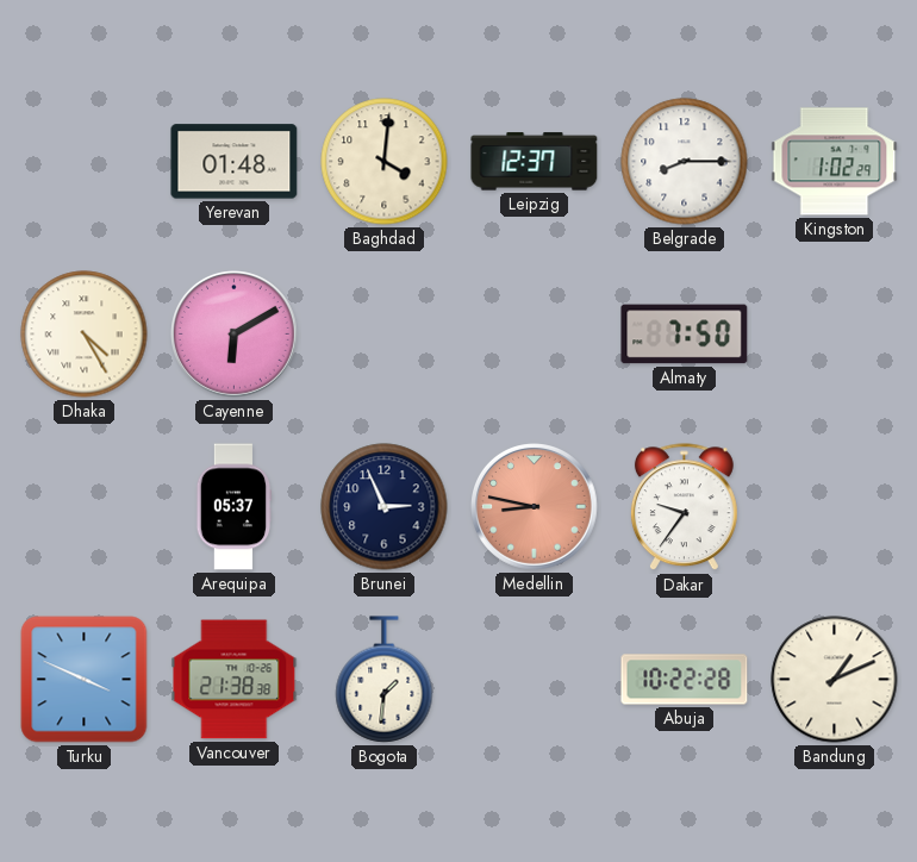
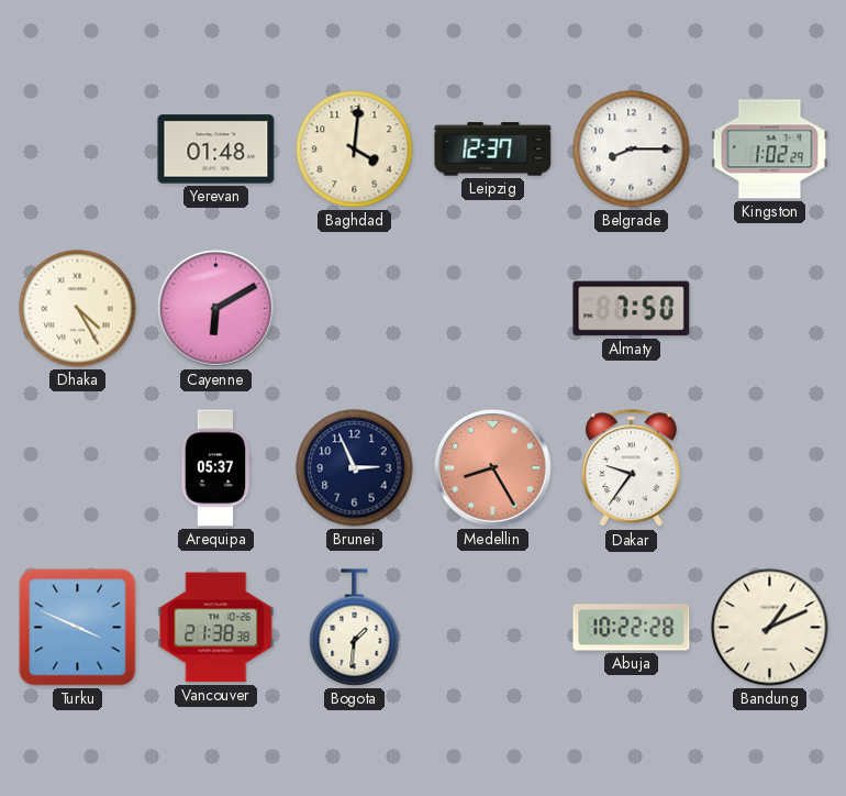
Medellin: 8:47 -> 8:25 (493, 468)
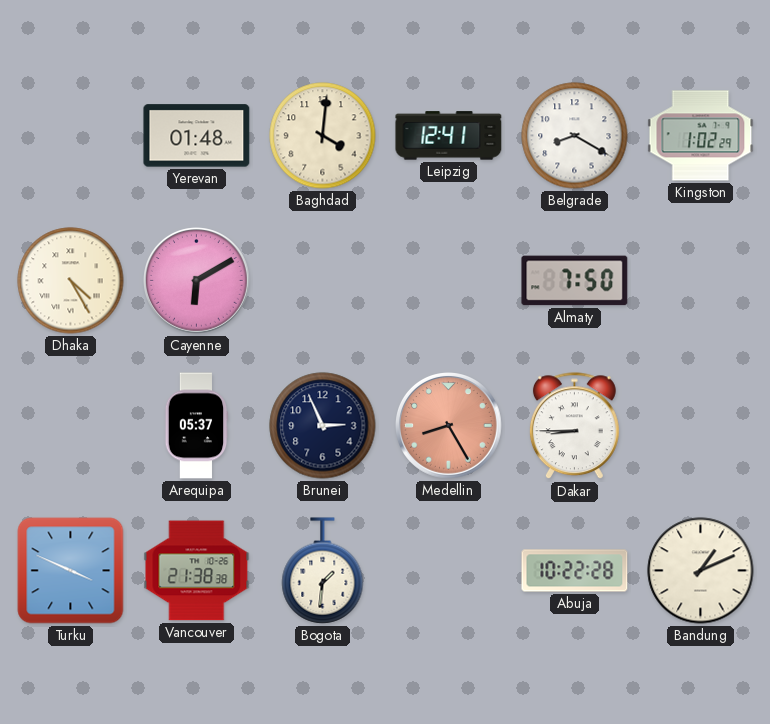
Leipzig: 12:37 -> 12:41 (449, 136)
Belgrade: 8:15 -> 8:20 (575, 136)
Dakar: 9:36 -> 8:45 (574, 426)
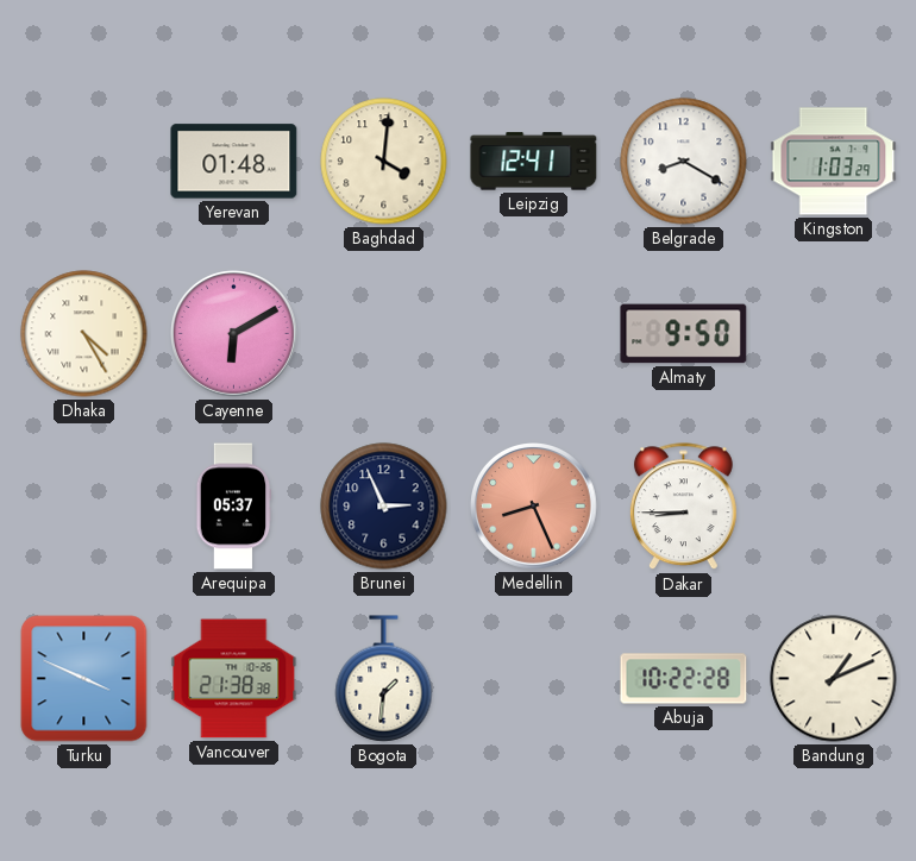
Kingston: 1:02 -> 1:03 (834, 162)
Almaty: 7:50 -> 9:50 (684, 334)
Medellin: 8:25 -> 8:26 (534, 507)
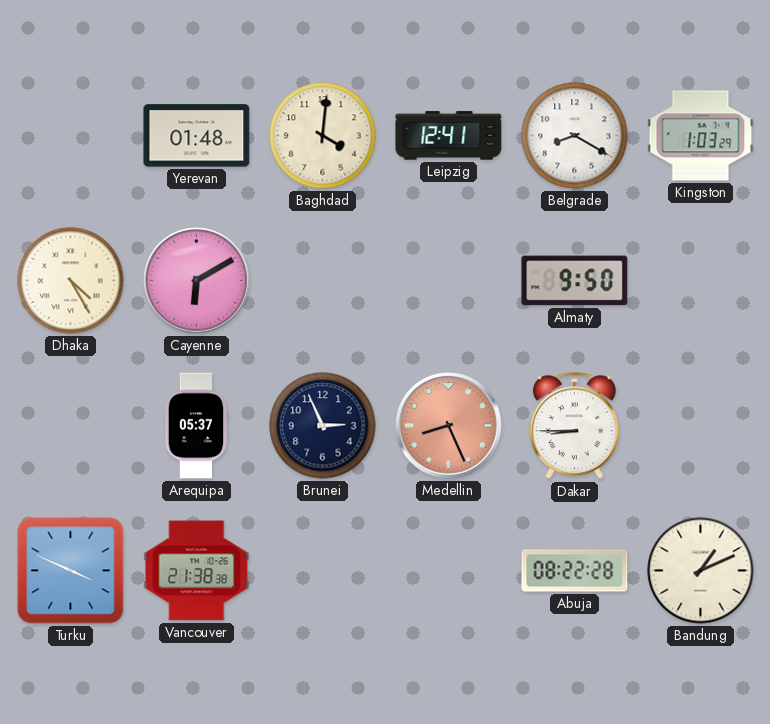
Bogota: 1:31 -> none (384, 679)
Abuja: 10:22 -> 08:22 (575, 571)
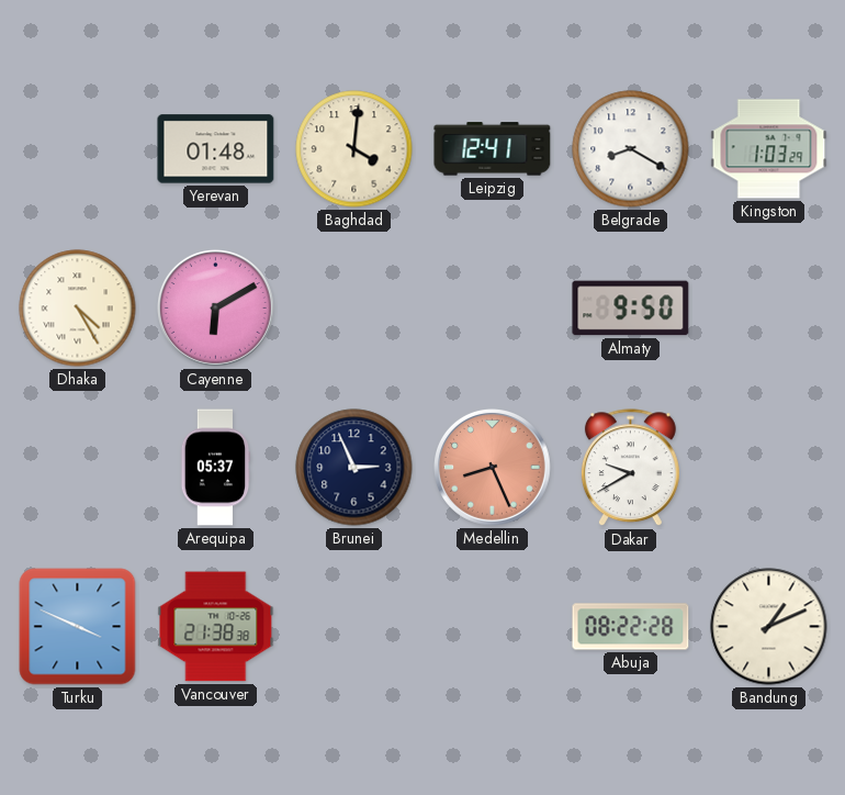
Dakar: 8:45 -> 9:40 (630, 468)
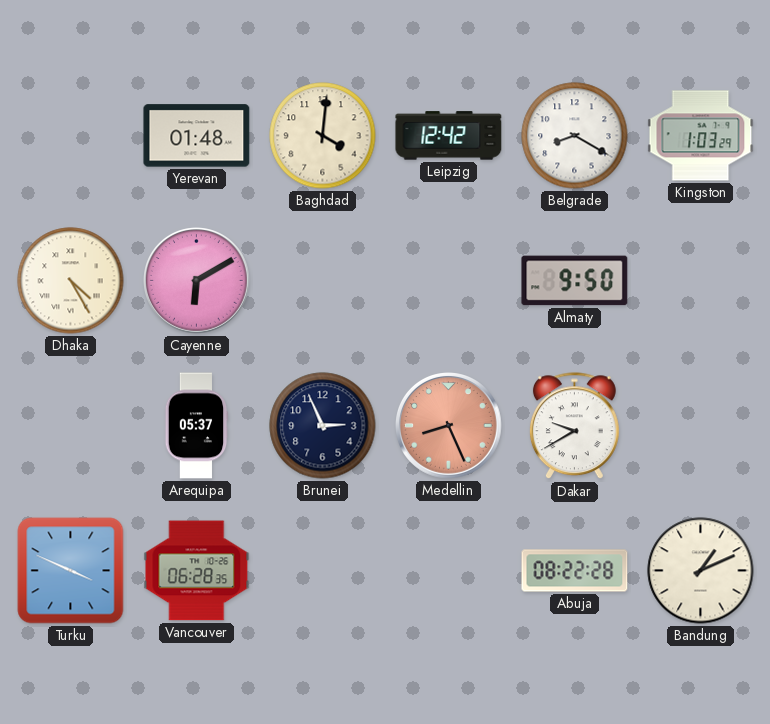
Leipzig: 12:41 -> 12:42 (449, 136)
Vancouver: 21:38 -> 06:28 (197, 571)
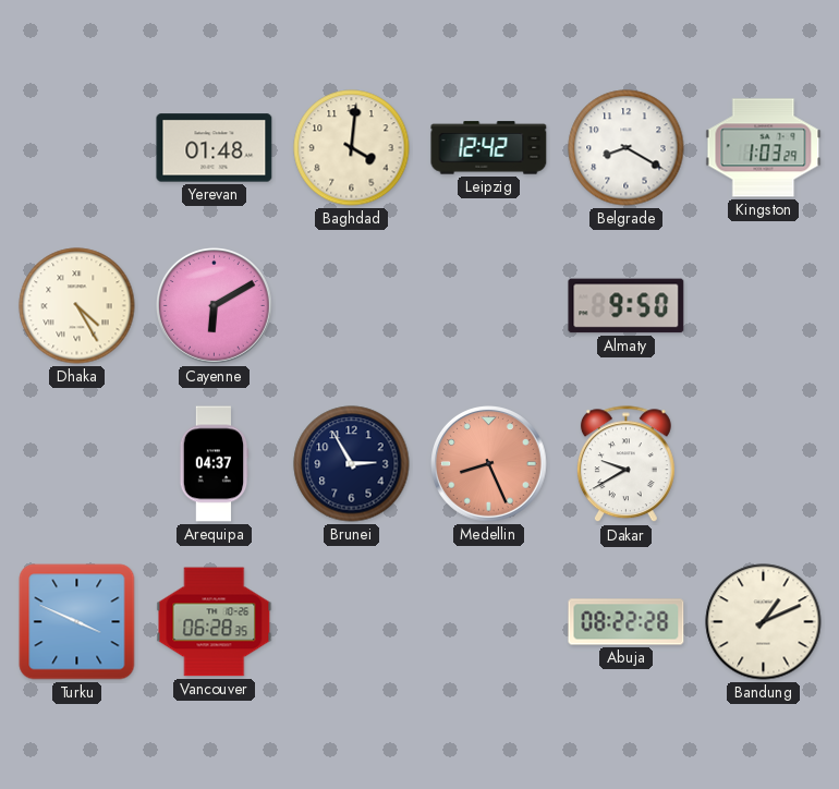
Arequipa: 05:37 -> 04:37 (214, 464)
Brunei: 2:56 -> 2:55 (352, 464)
